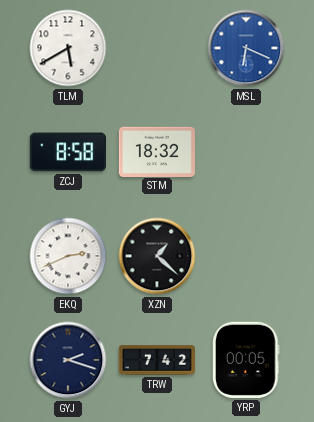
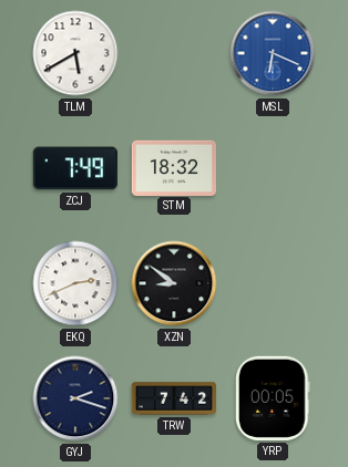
ZCJ: 8:58 -> 7:49 (75, 168)
XZN: 1:22 -> 8:51 (174, 283)
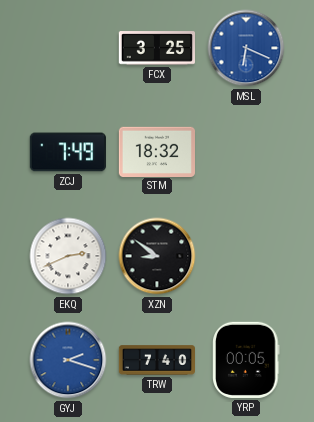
TLM: 5:40 -> none (75, 53)
FCX: none -> 3:25 (156, 48)
GYJ dial: navy -> blue (68, 360)
TRW: 7:42 -> 7:40 (156, 360)
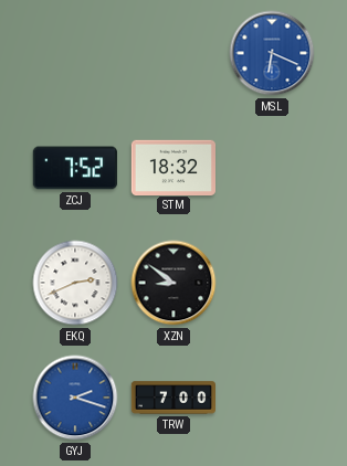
FCX: 3:25 -> none (156, 48)
ZCJ: 7:49 -> 7:52 (75, 168)
TRW: 7:40 -> 7:00 (172, 398)
YRP: 00:05 -> none (246, 360)
